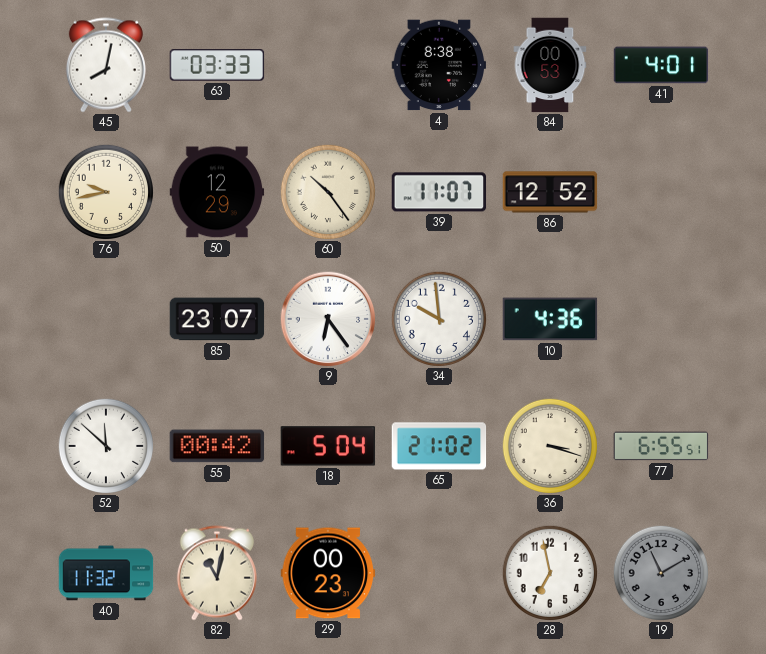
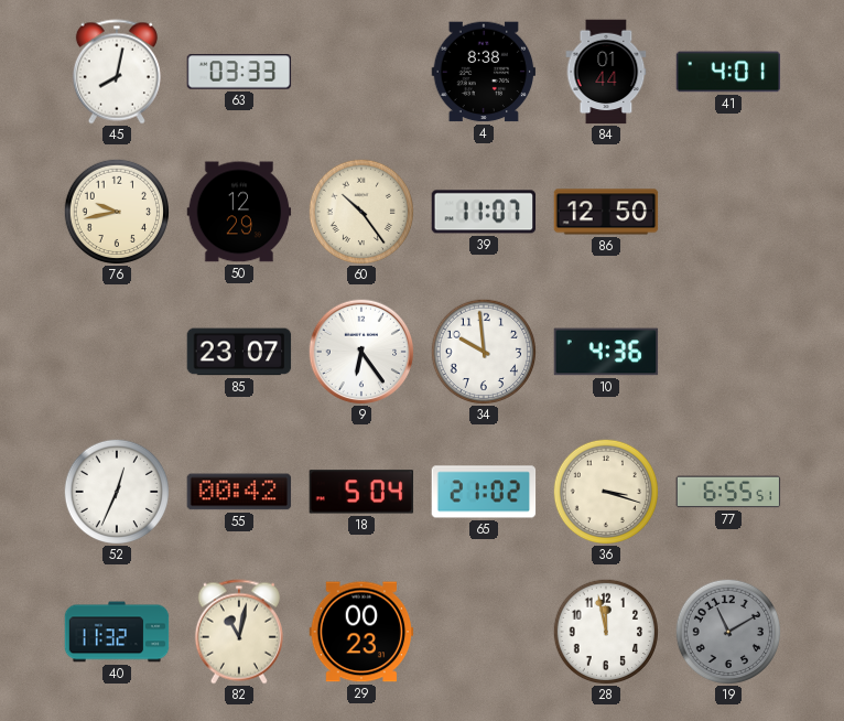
84: 00:53 -> 01:44 (606, 72)
86: 12:52 -> 12:50 (606, 212)
52: 11:52 -> 12:34 (116, 491)
28: 6:58 -> 11:58 (605, 631)
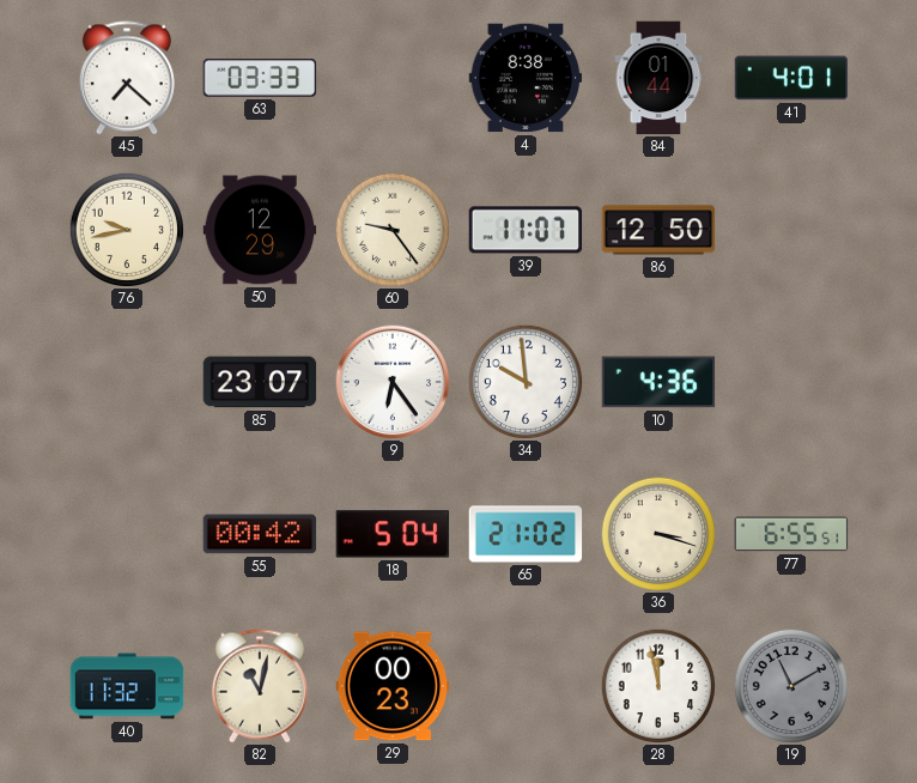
45: 8:02 -> 7:22 (127, 78)
60: 10:24 -> 9:24 (391, 229)
52: 12:34 -> none (116, 491)
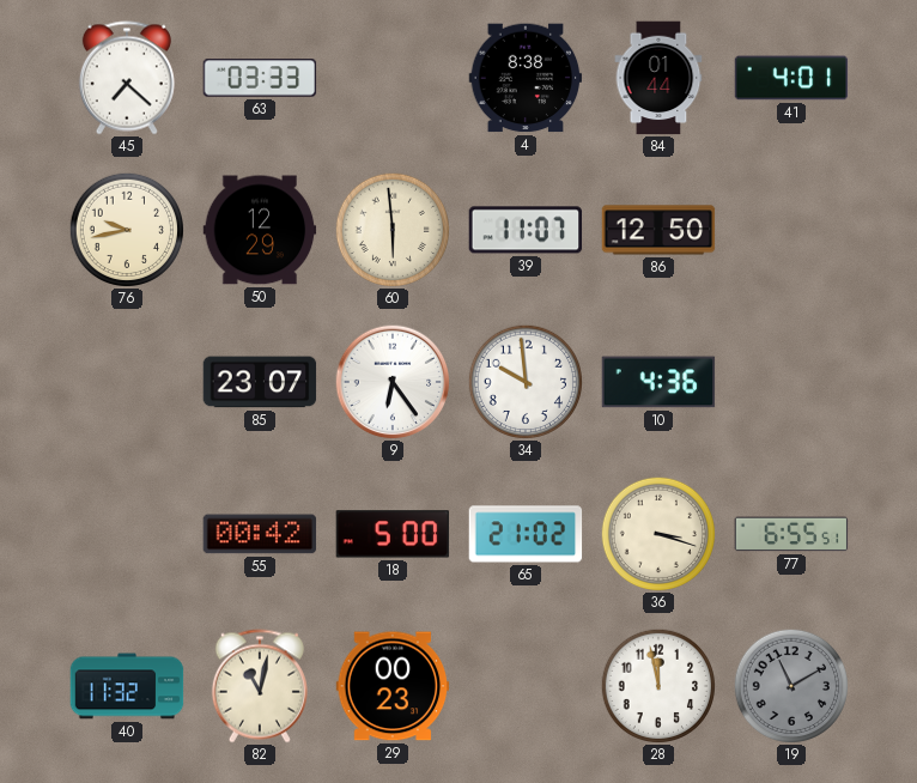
60: 9:24 -> 5:59 (391, 229)
18: 5:04 -> 5:00 (393, 534)
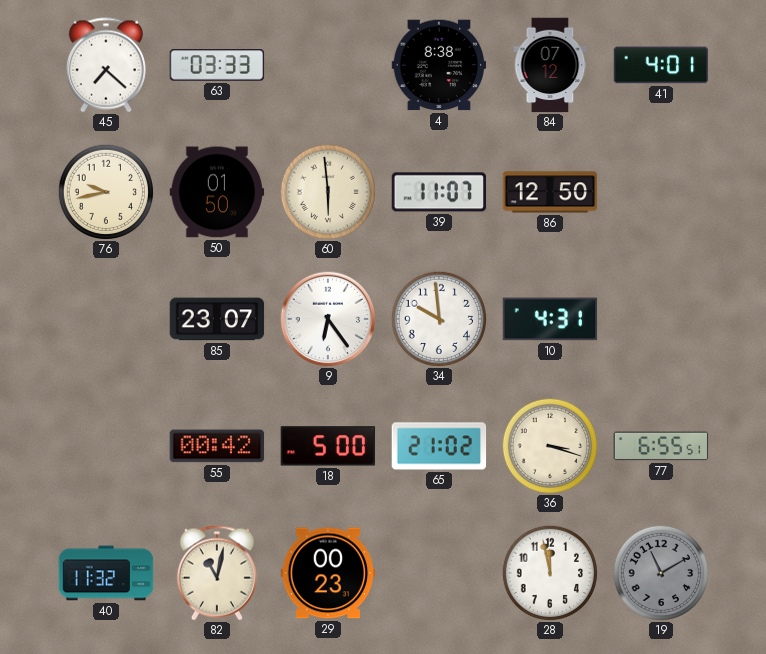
84: 01:44 -> 07:12 (550, 65)
50: 12:29 -> 01:50 (217, 192)
10: 4:36 -> 4:31 (550, 319)
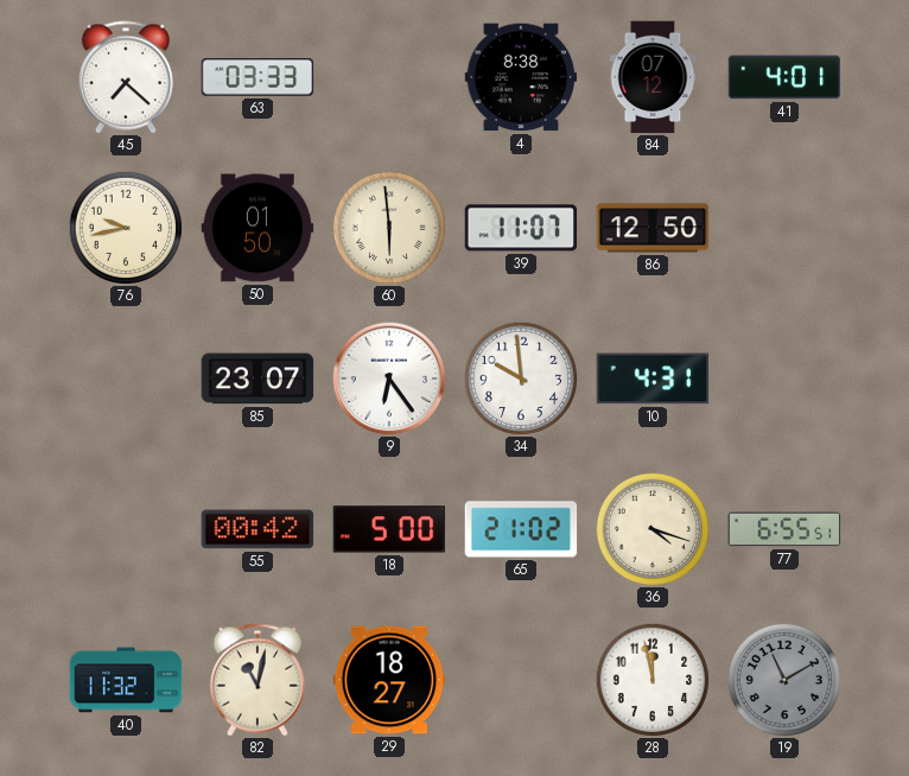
36: 3:18 -> 4:18 (651, 528)
29: 00:23 -> 18:27 (389, 680)
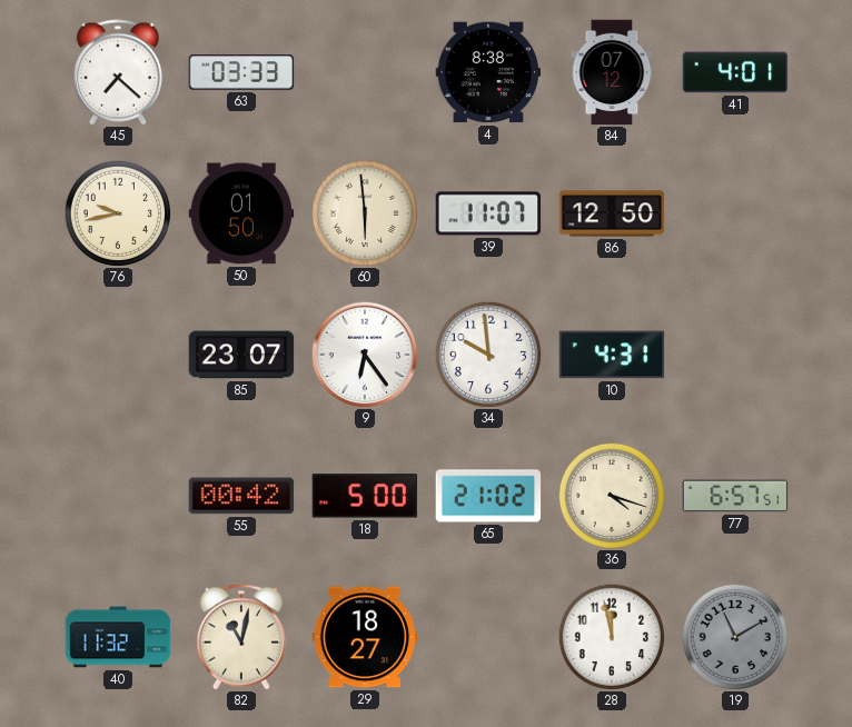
77: 6:55 -> 6:57 (735, 496)
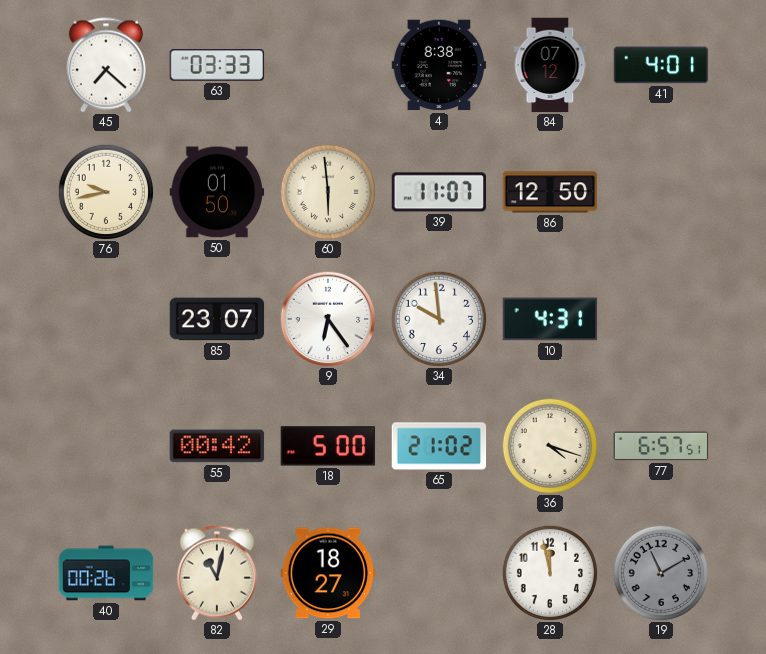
40: 11:32 -> 00:26 (106, 573)
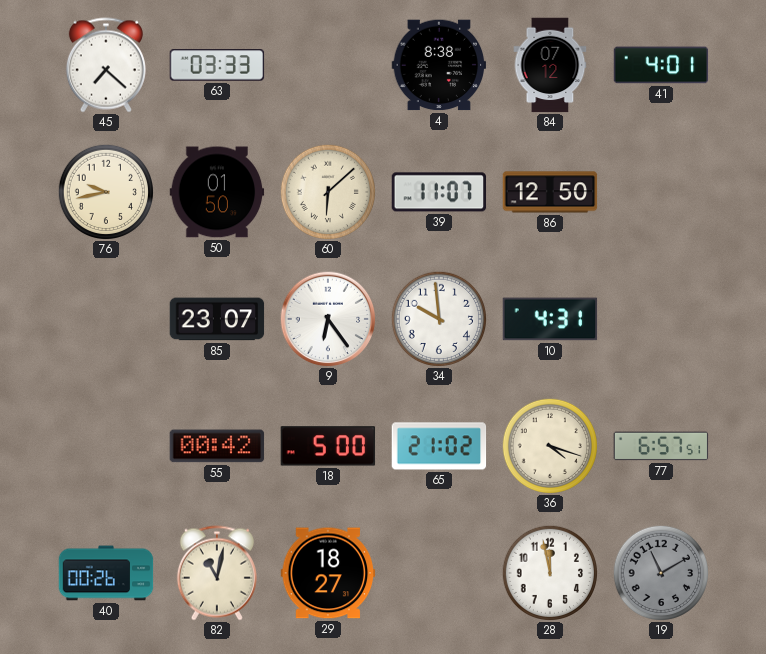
60: 5:59 -> 6:08 (327, 191)
